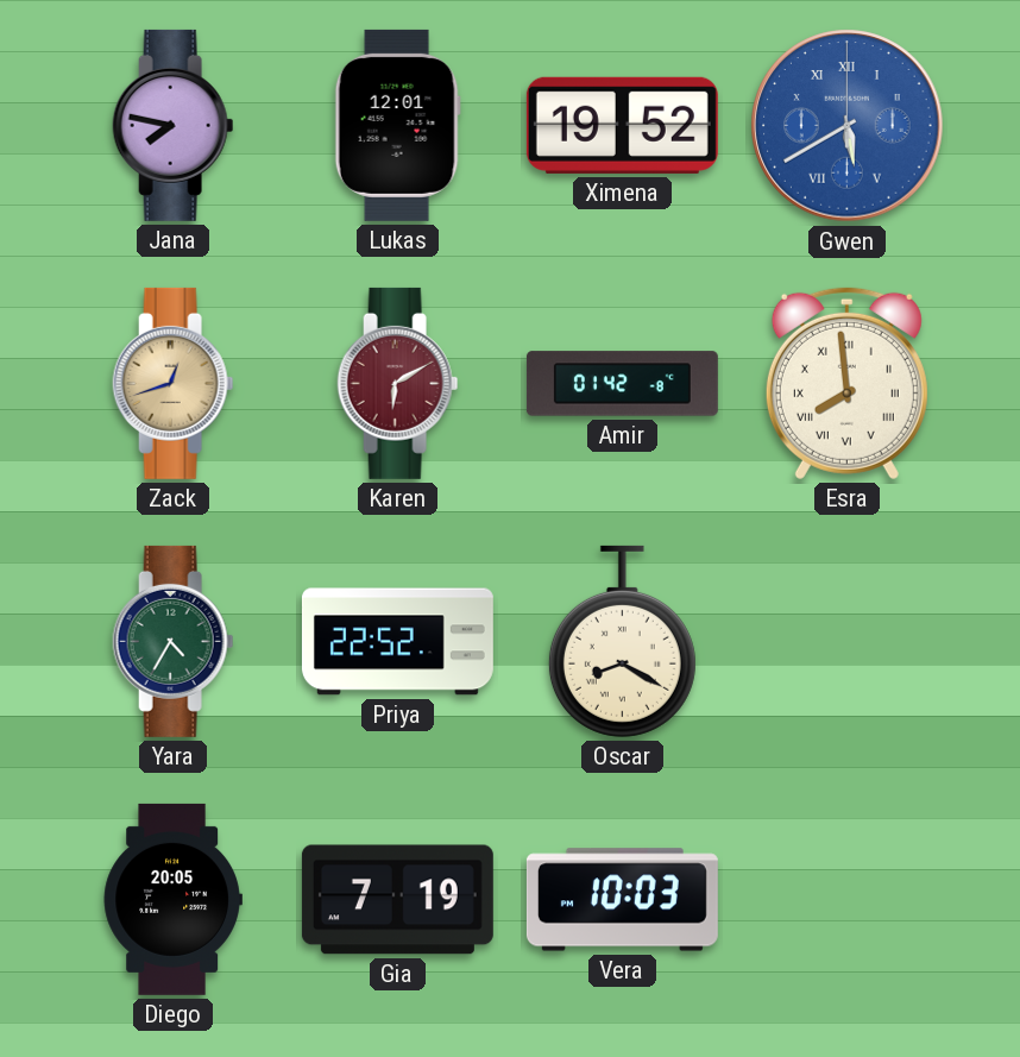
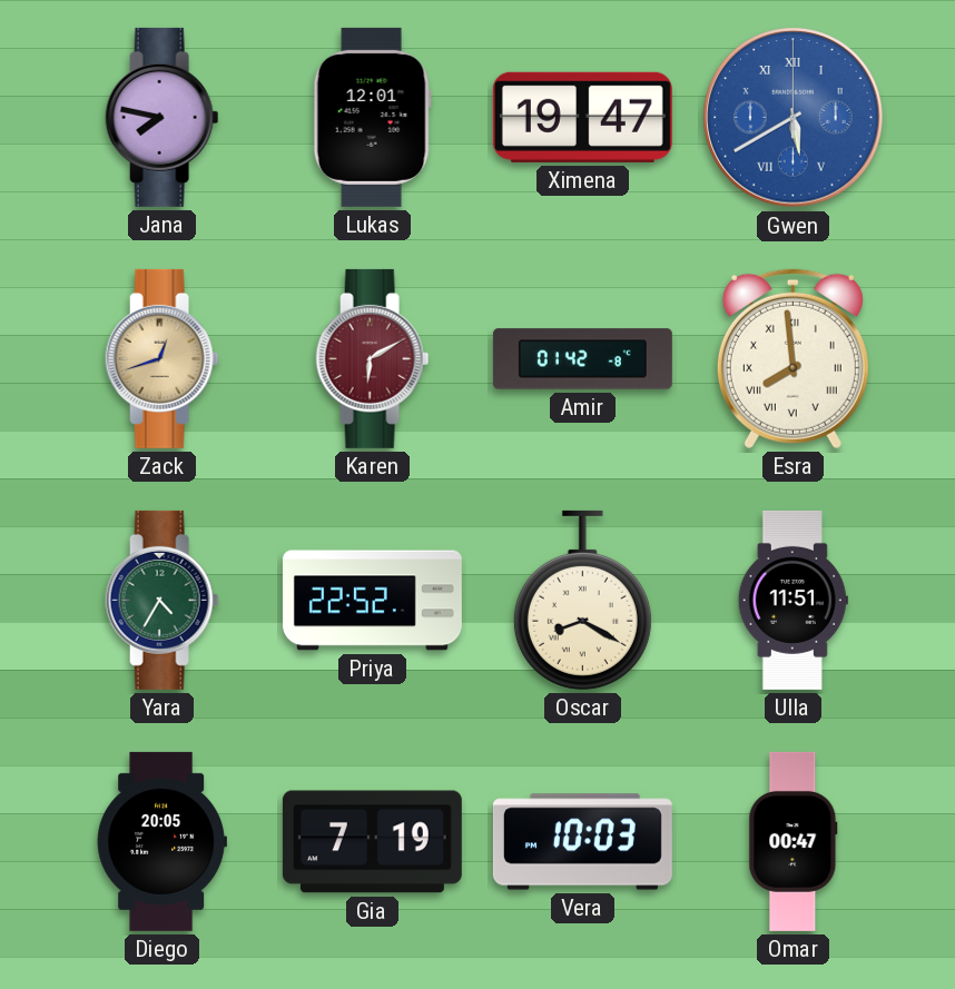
Ximena: 19:52 -> 19:47 (582, 117)
Ulla: none -> 11:51 (792, 600)
Omar: none -> 00:47 (794, 841)
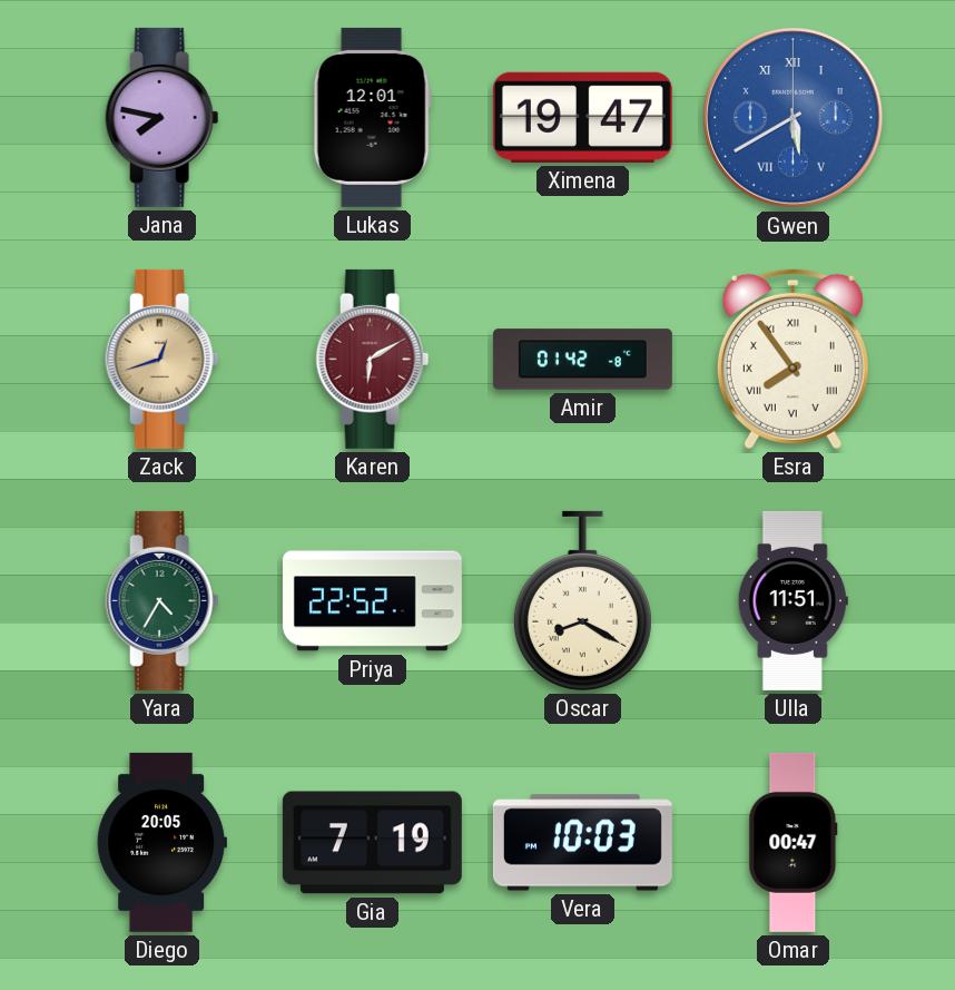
Esra: 7:59 -> 7:54 (792, 359)
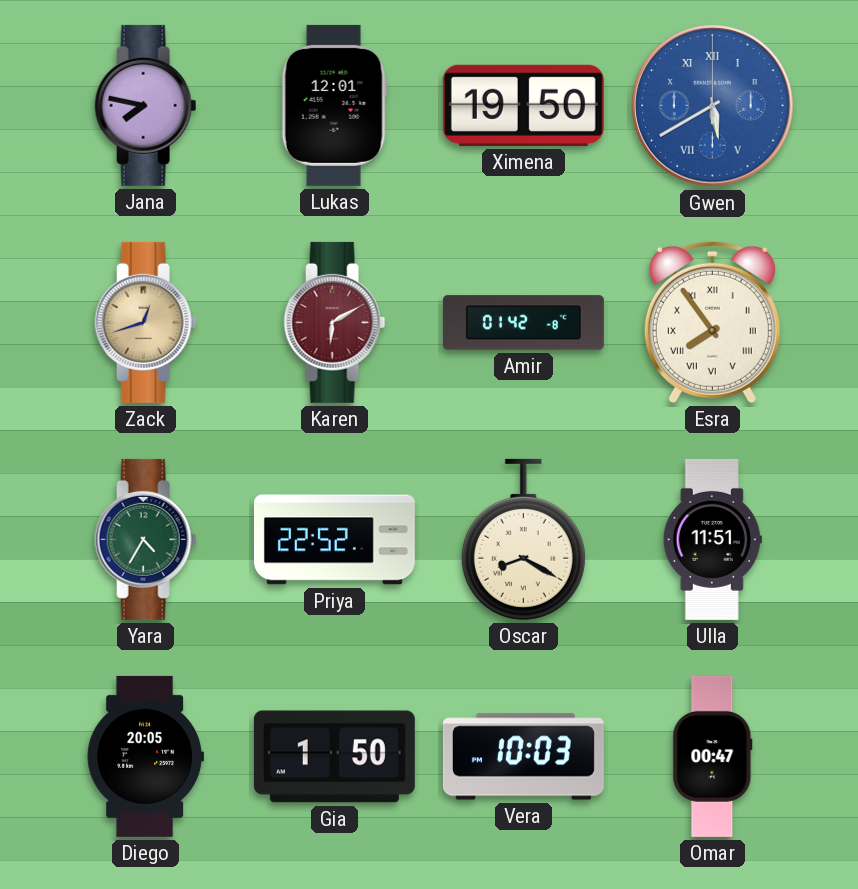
Ximena: 19:47 -> 19:50 (523, 105)
Gia: 7:19 -> 1:50 (334, 757)
